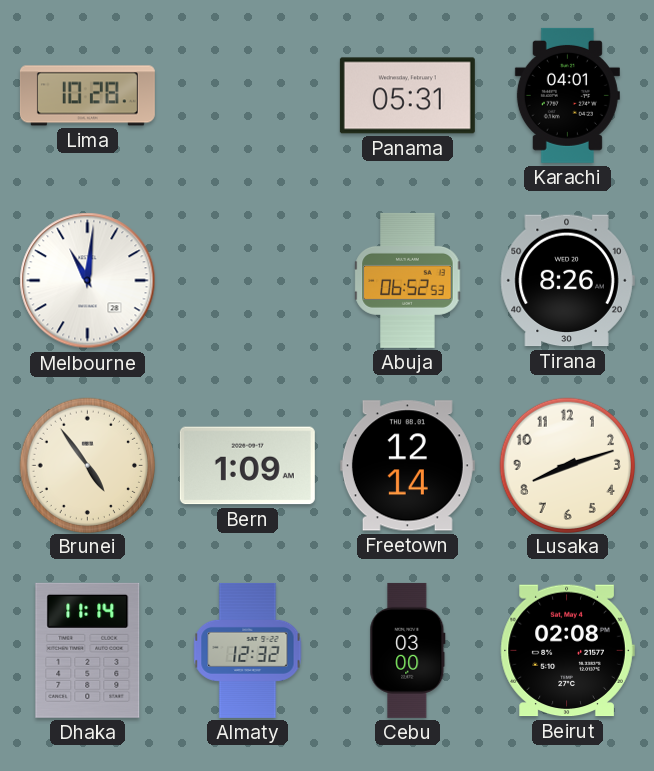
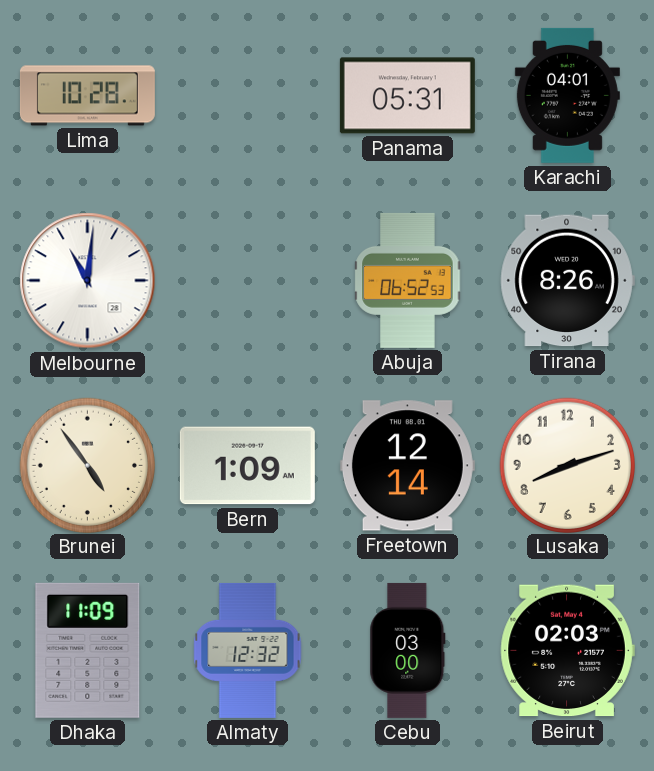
Dhaka: 11:14 -> 11:09 (88, 650)
Beirut: 02:08 -> 02:03 (567, 651)
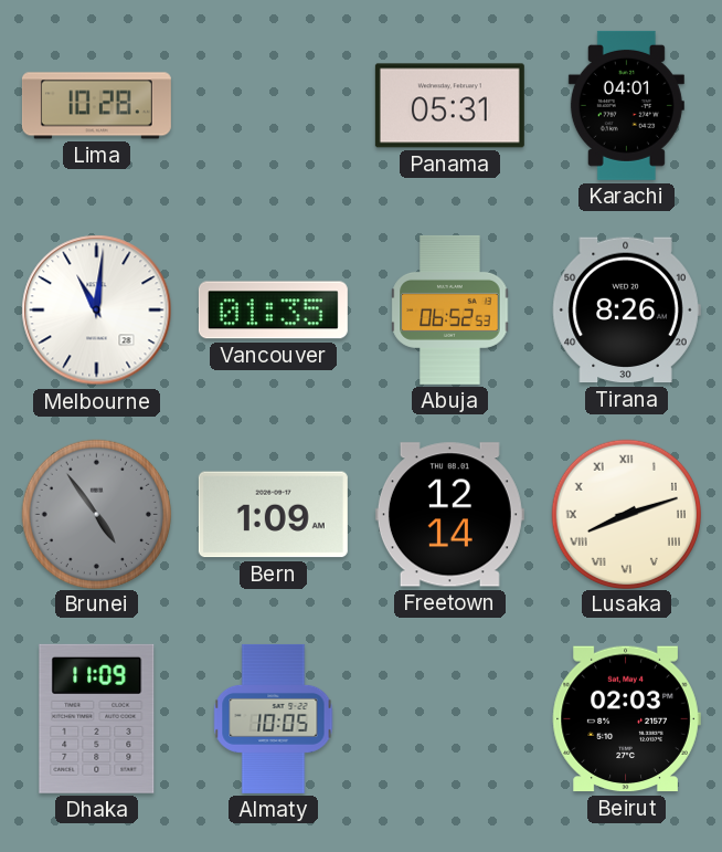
Vancouver: none -> 01:35 (273, 311)
Brunei dial: cream -> grey (96, 514)
Lusaka numerals: Arabic -> Roman (626, 514)
Almaty: 12:32 -> 10:05 (274, 718)
Cebu: 03:00 -> none (408, 650)
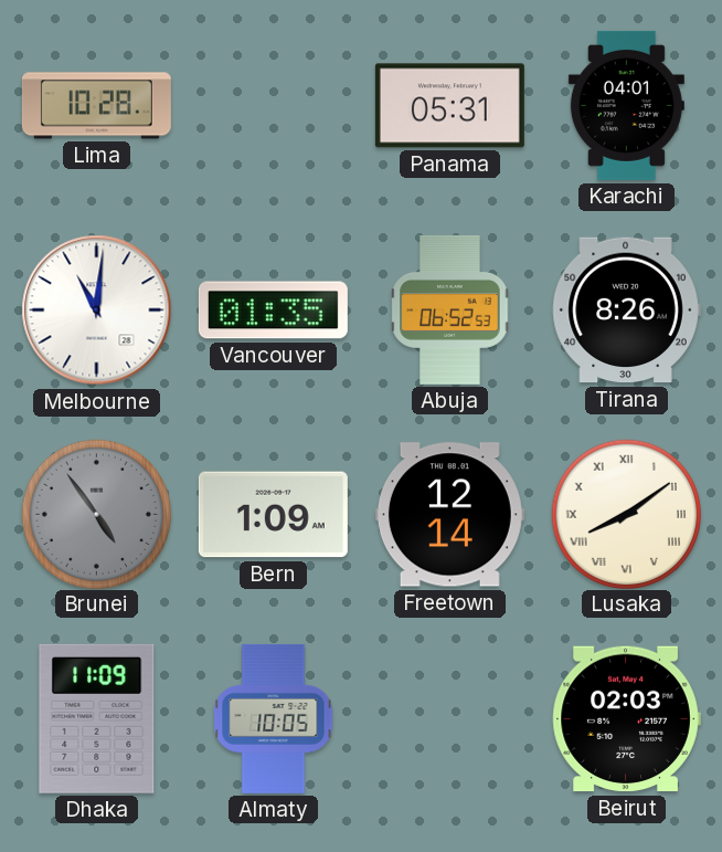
Lusaka: 8:12 -> 8:09 (626, 514)
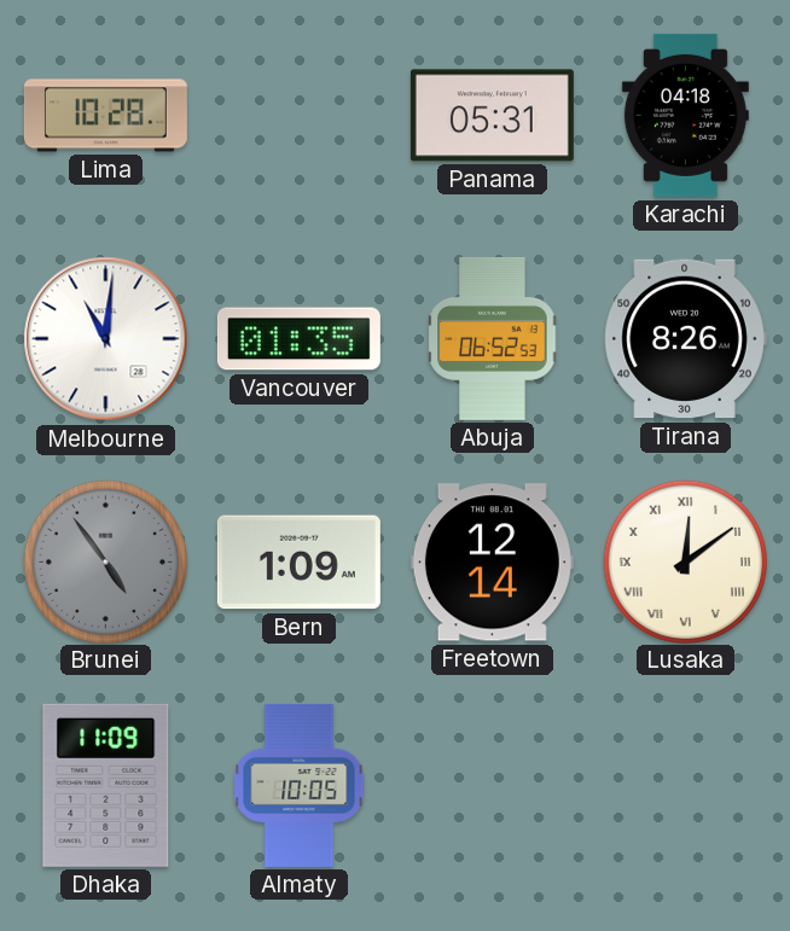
Karachi: 04:01 -> 04:18 (685, 115)
Lusaka: 8:09 -> 12:09 (685, 561)
Beirut: 02:03 -> none (626, 719)
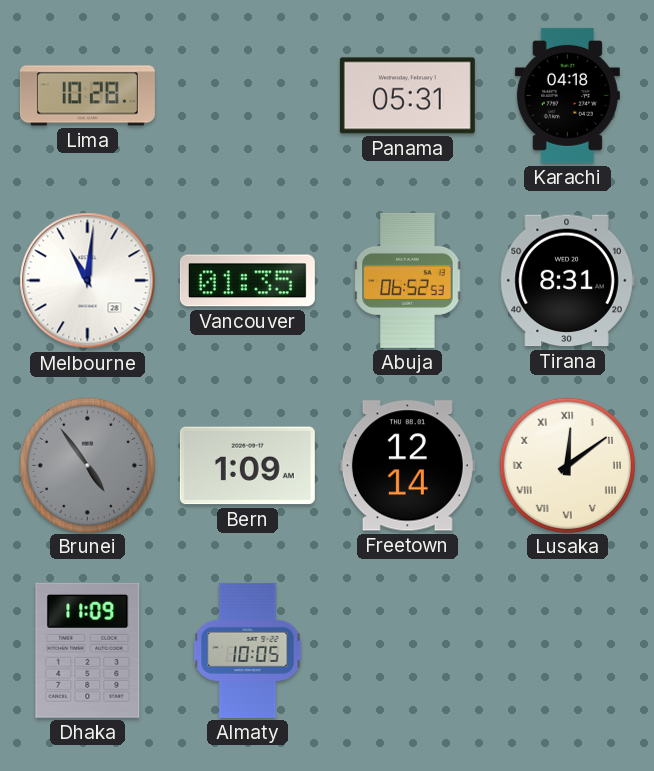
Tirana: 8:26 -> 8:31 (567, 281)
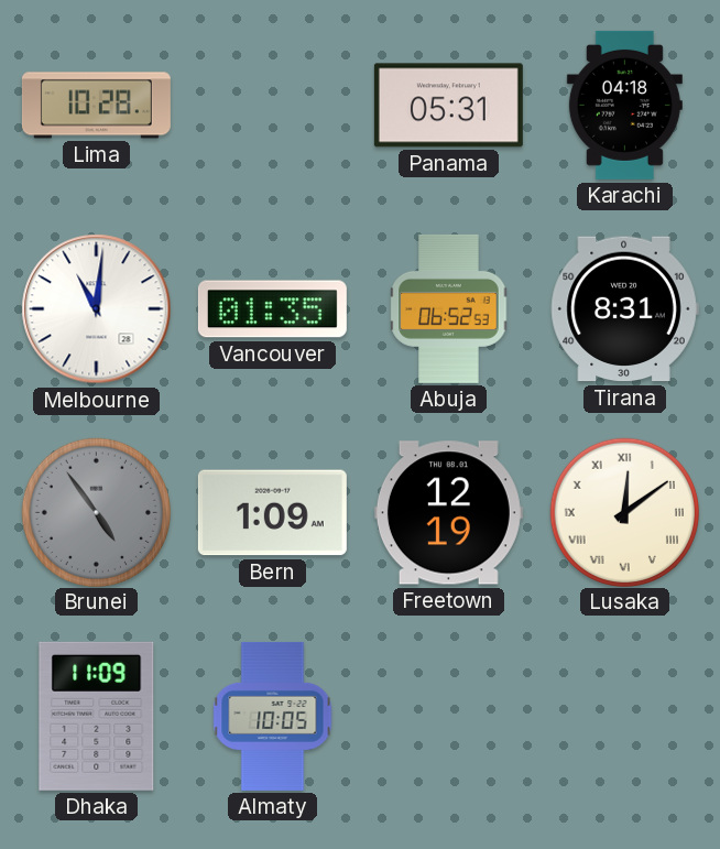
Freetown: 12:14 -> 12:19 (448, 513)
